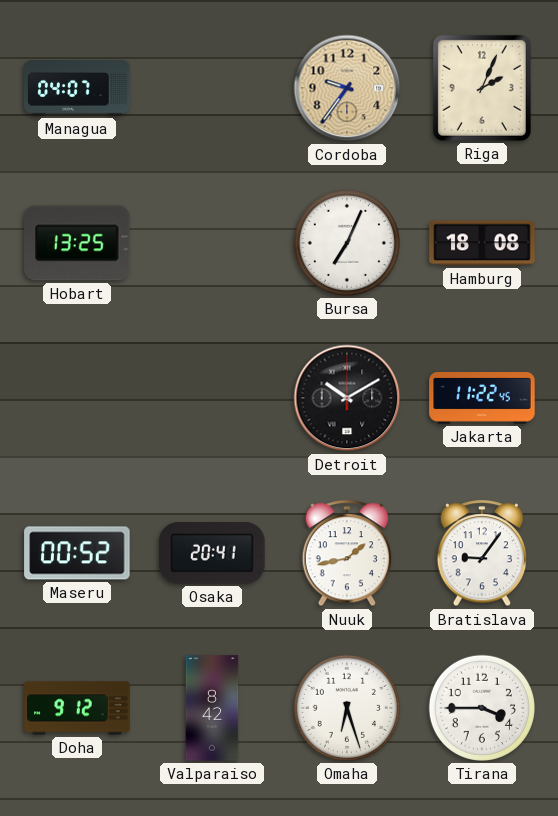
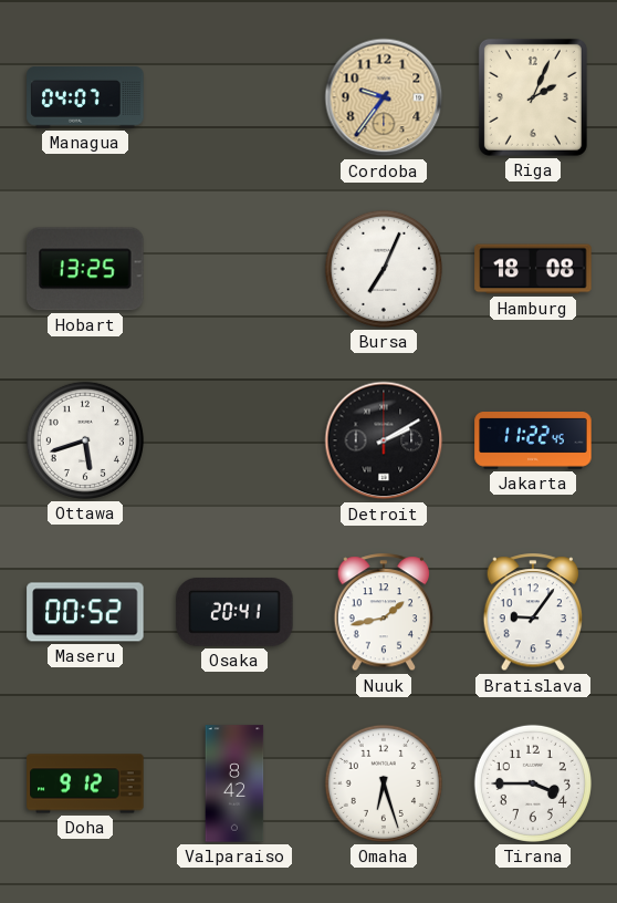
Ottawa: none -> 5:42 (85, 440)
Detroit: 10:10 -> 2:10 (384, 440)
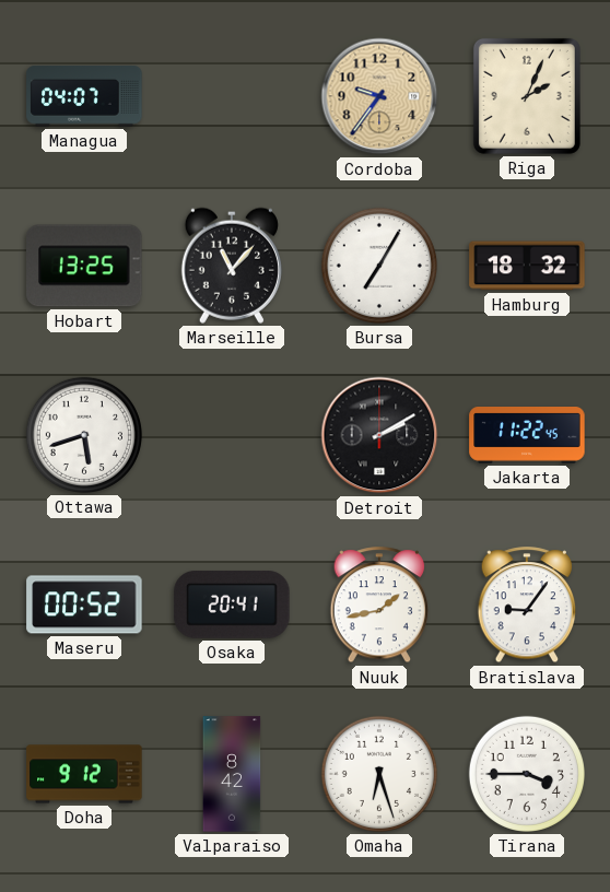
Marseille: none -> 11:07 (232, 266)
Bursa: 7:04 -> 7:05 (379, 266)
Hamburg: 18:08 -> 18:32 (527, 266)
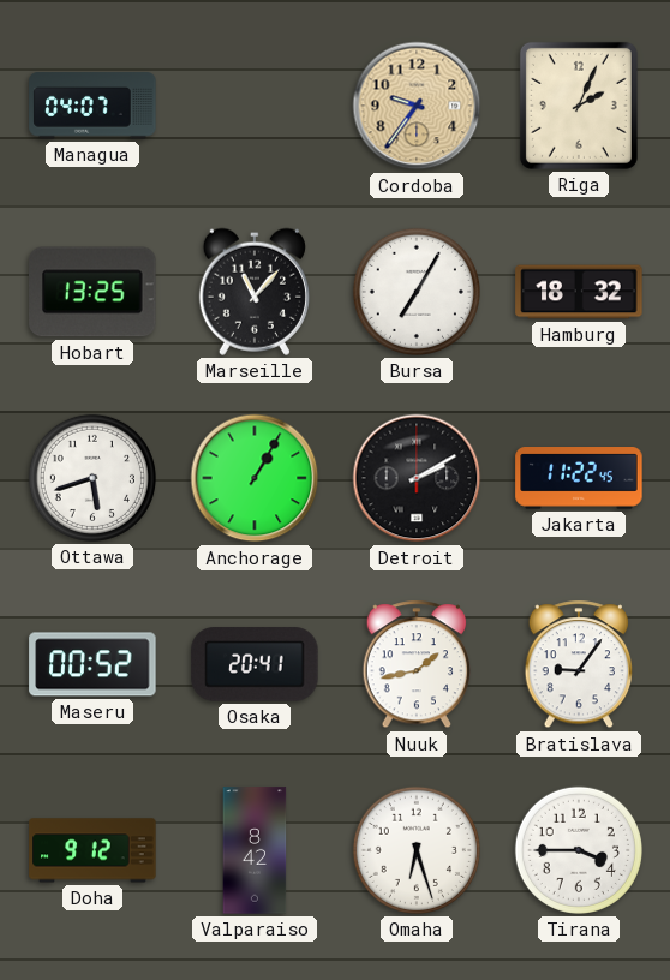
Anchorage: none -> 1:05 (255, 478)
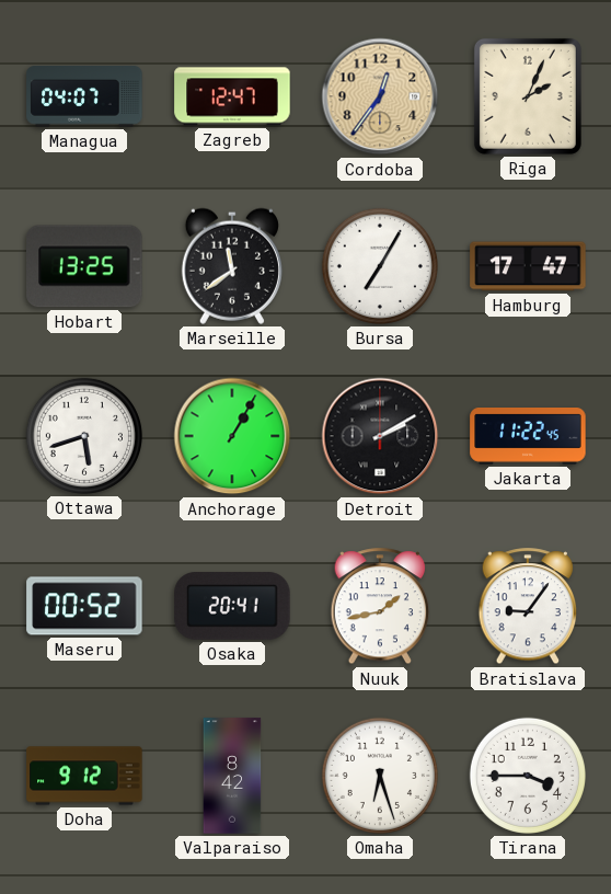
Zagreb: none -> 12:47 (232, 96)
Cordoba: 9:36 -> 12:36 (380, 96)
Marseille: 11:07 -> 11:39 (232, 266)
Hamburg: 18:32 -> 17:47 (528, 266)
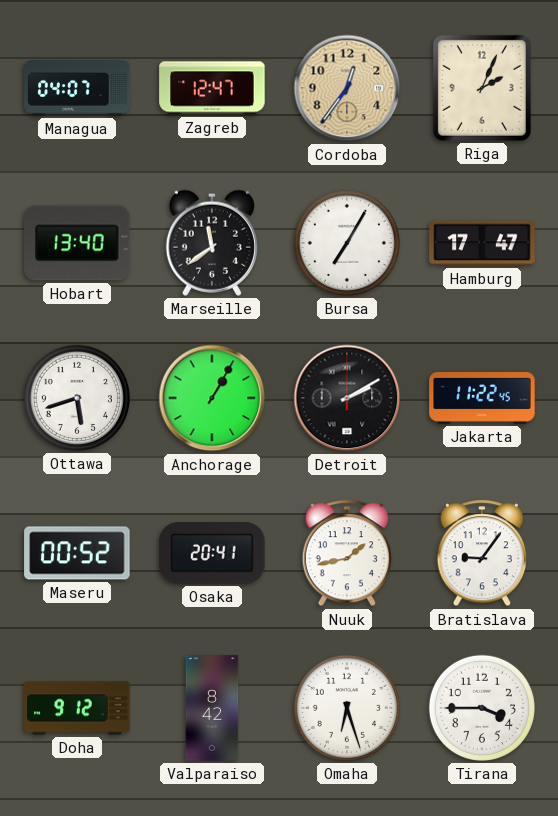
Hobart: 13:25 -> 13:40 (77, 243)
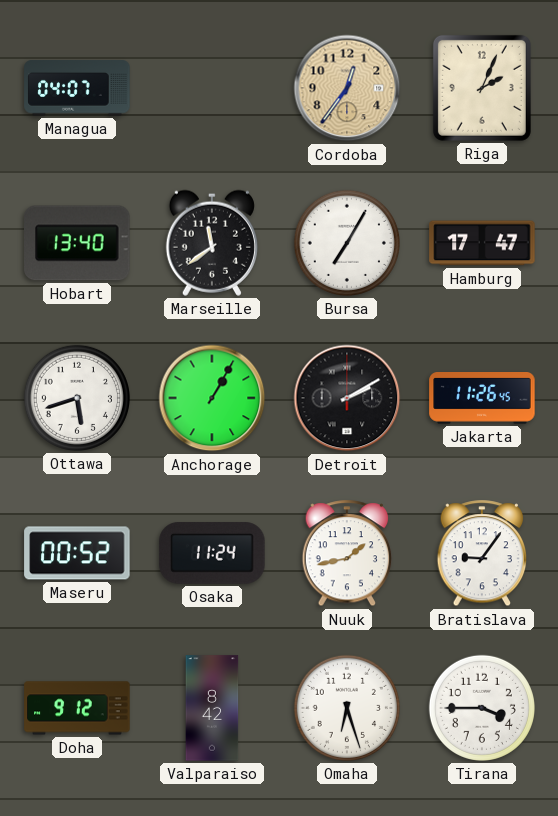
Zagreb: 12:47 -> none (212, 88)
Jakarta: 11:22 -> 11:26 (482, 399)
Osaka: 20:41 -> 11:24 (212, 553)
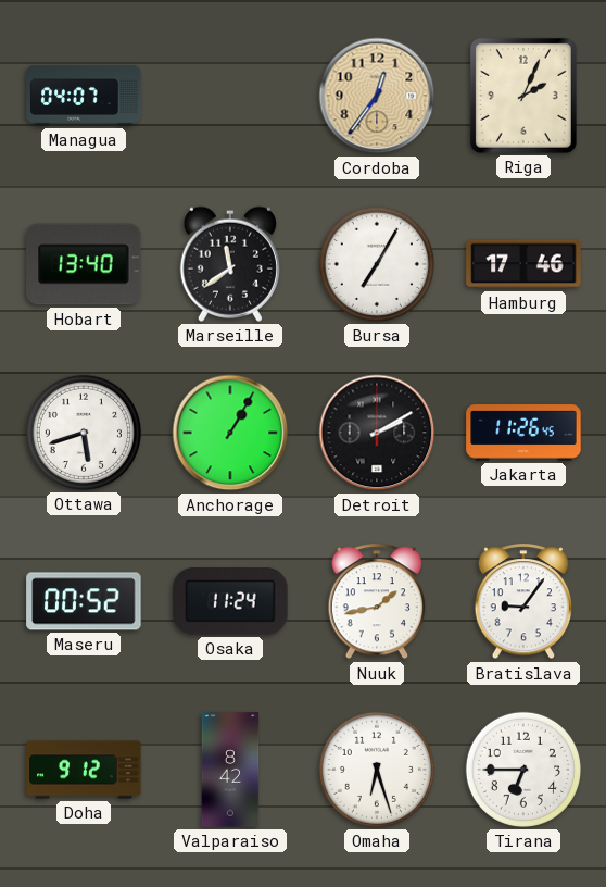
Hamburg: 17:47 -> 17:46 (523, 264)
Tirana: 3:45 -> 6:45 (523, 770)
